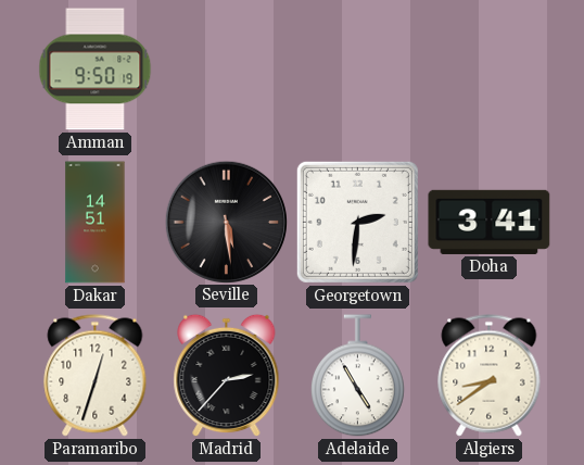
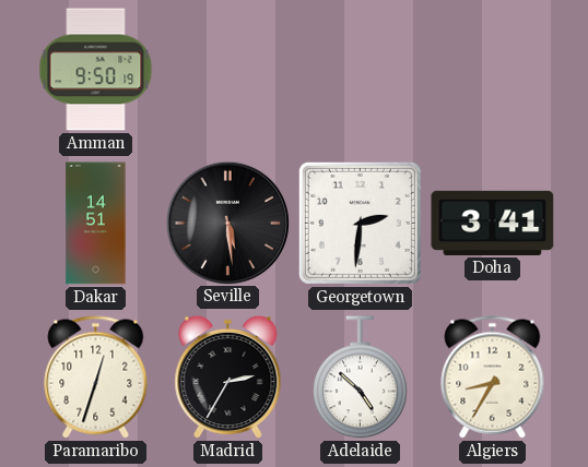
Madrid: 2:37 -> 2:35 (228, 378)
Adelaide: 4:55 -> 4:52 (361, 378)
Algiers: 8:39 -> 8:35 (493, 378)
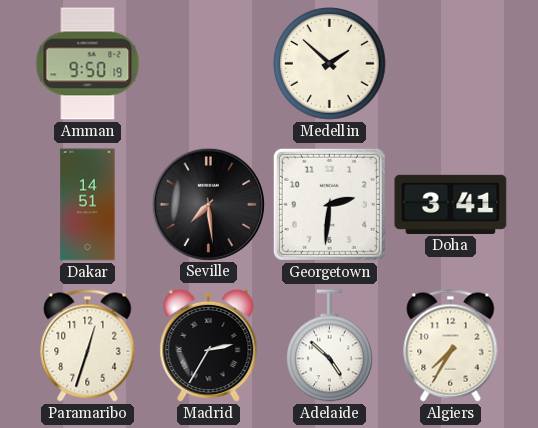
Medellin: none -> 1:52 (330, 64)
Seville: 5:29 -> 7:29 (208, 204)
Algiers: 8:35 -> 7:35 (451, 346)
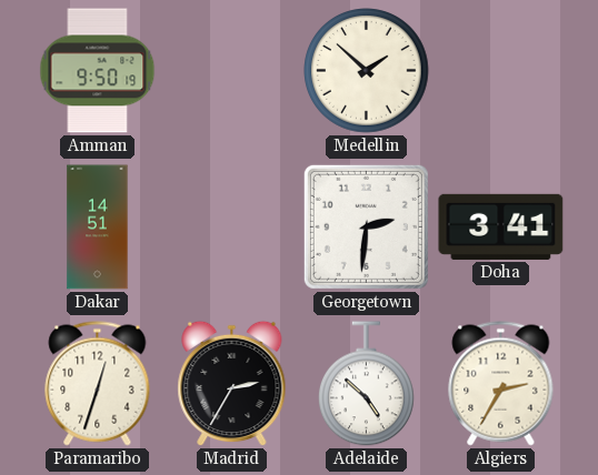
Seville: 7:29 -> none (208, 204)
Algiers: 7:35 -> 2:35 (501, 384)
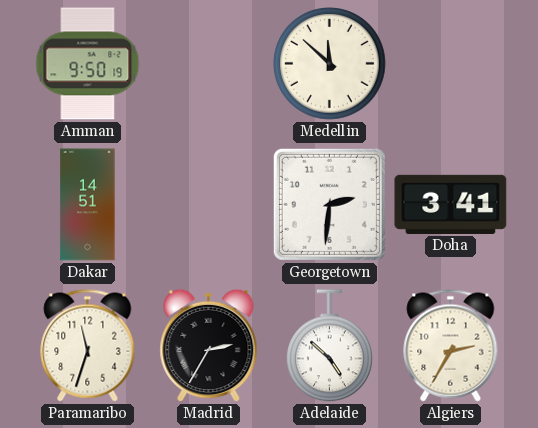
Medellin: 1:52 -> 11:52 (330, 64)
Paramaribo: 12:33 -> 11:33 (88, 346)
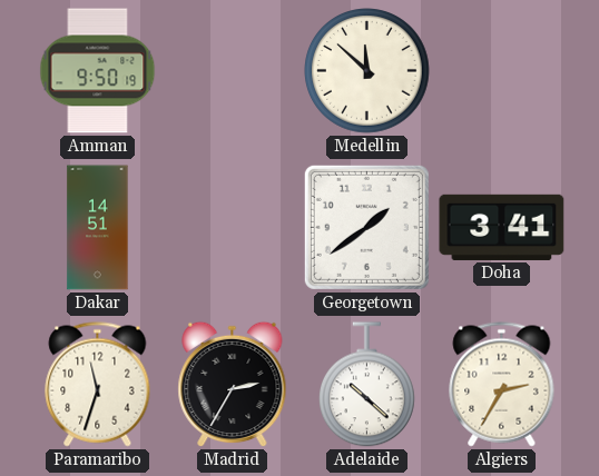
Georgetown: 2:31 -> 1:39 (366, 227)
Adelaide: 4:52 -> 10:22 (367, 385)
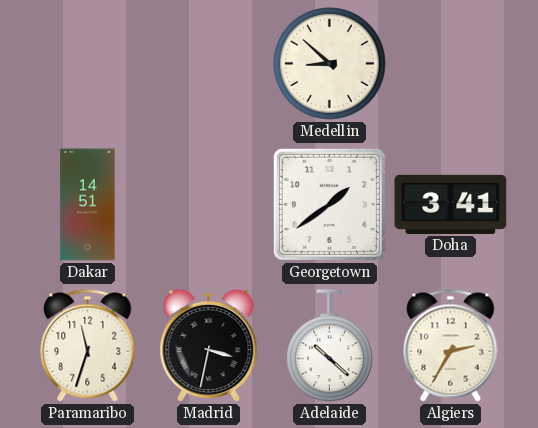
Amman: 9:50 -> none (98, 71)
Medellin: 11:52 -> 8:52 (330, 64)
Madrid: 2:35 -> 3:32 (209, 346)
